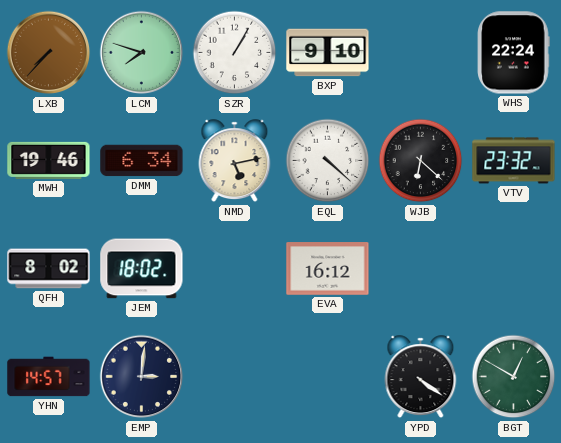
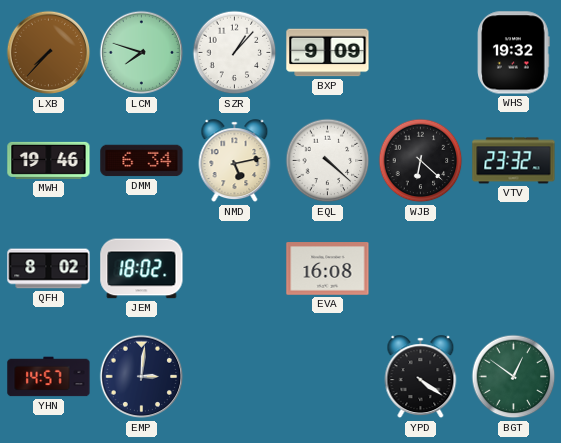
SZR: 1:05 -> 1:07 (235, 53)
BXP: 9:10 -> 9:09 (328, 53)
WHS: 22:24 -> 19:32 (514, 53)
EVA: 16:12 -> 16:08 (328, 269)
BGT: 12:50 -> 12:51 (514, 377)
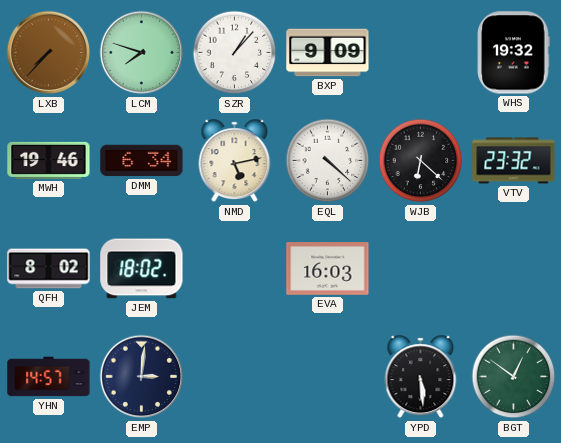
EVA: 16:08 -> 16:03 (328, 269)
YPD: 4:21 -> 5:29 (421, 377)
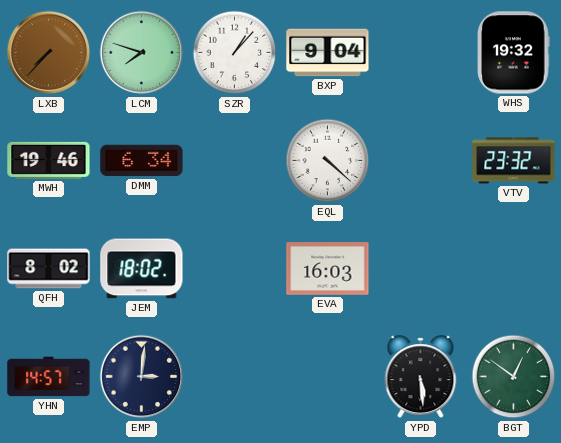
BXP: 9:09 -> 9:04 (328, 53)
NMD: 5:13 -> none (235, 161)
WJB: 6:22 -> none (421, 161)
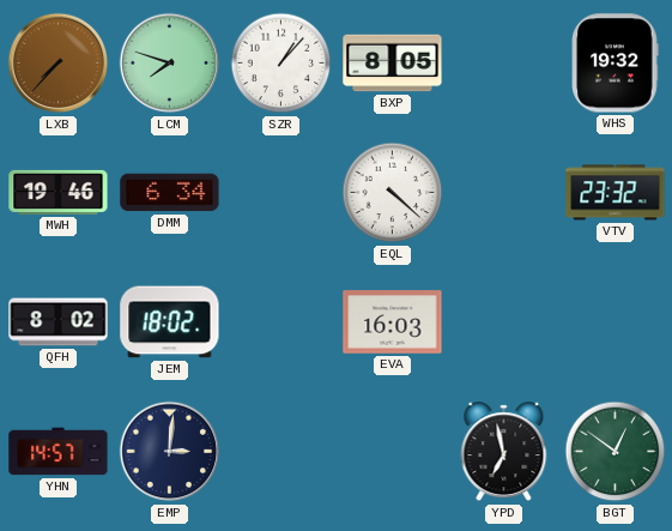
BXP: 9:04 -> 8:05 (393, 64)
YPD: 5:29 -> 6:58 (504, 452)
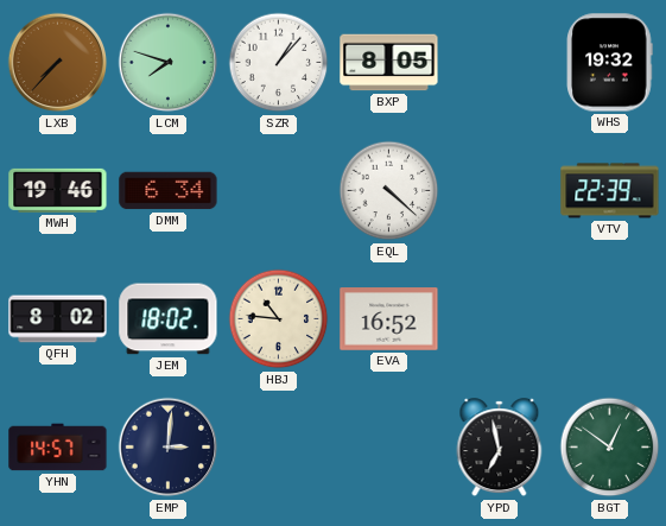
VTV: 23:32 -> 22:39 (610, 191)
HBJ: none -> 10:46 (279, 319)
EVA: 16:03 -> 16:52 (389, 319)
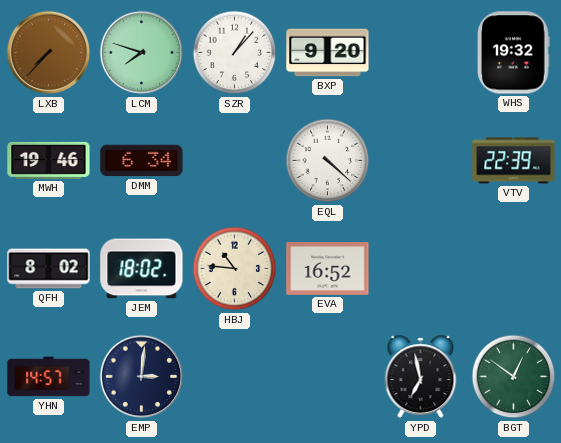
BXP: 8:05 -> 9:20 (328, 53)
